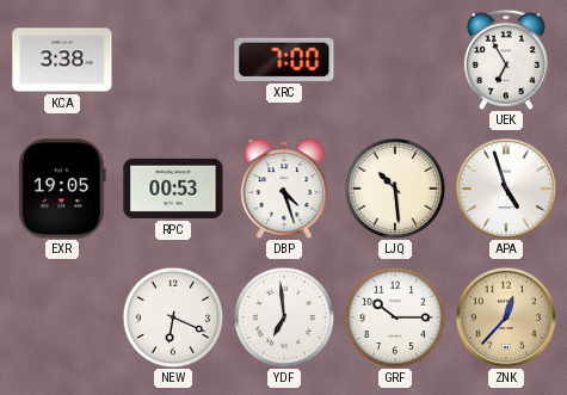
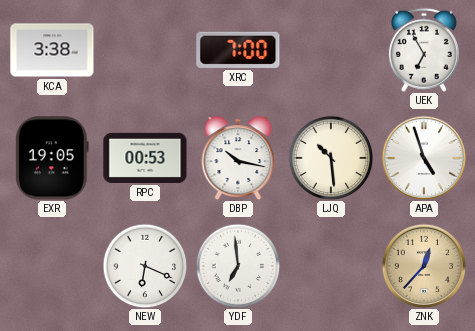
DBP: 4:27 -> 10:17 (238, 158)
GRF: 10:15 -> none (395, 317)
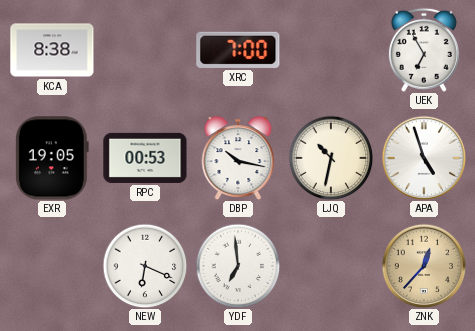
KCA: 3:38 -> 8:38 (52, 50)
LJQ: 10:29 -> 10:32 (331, 158)
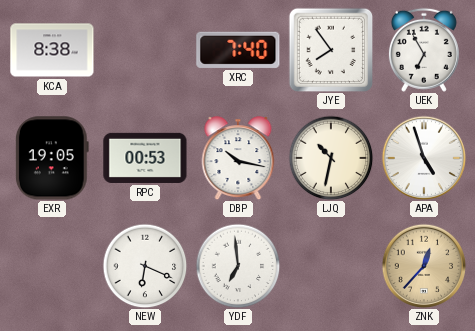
XRC: 7:00 -> 7:40 (238, 50)
JYE: none -> 7:54 (331, 50)
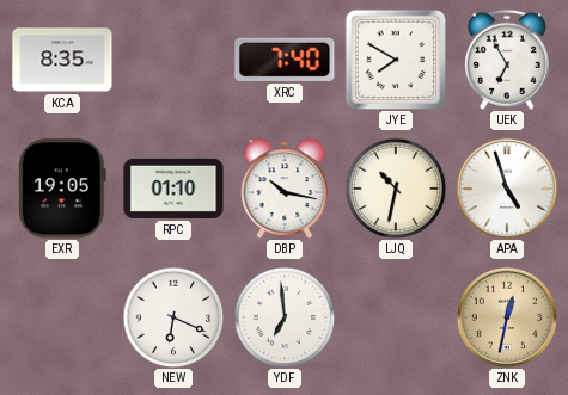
KCA: 8:38 -> 8:35 (62, 60)
JYE: 7:54 -> 7:50 (396, 60)
RPC: 00:53 -> 01:10 (173, 189)
ZNK: 12:37 -> 12:32 (507, 317)
